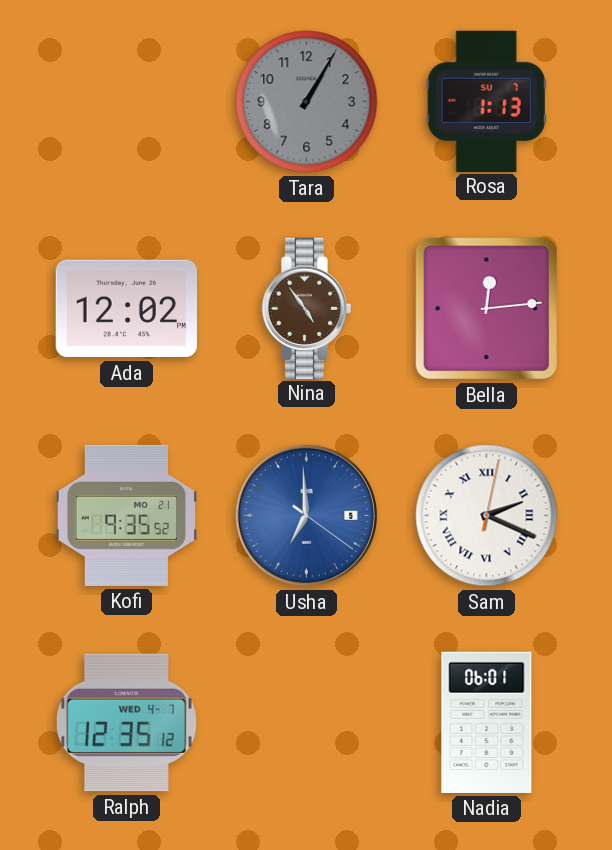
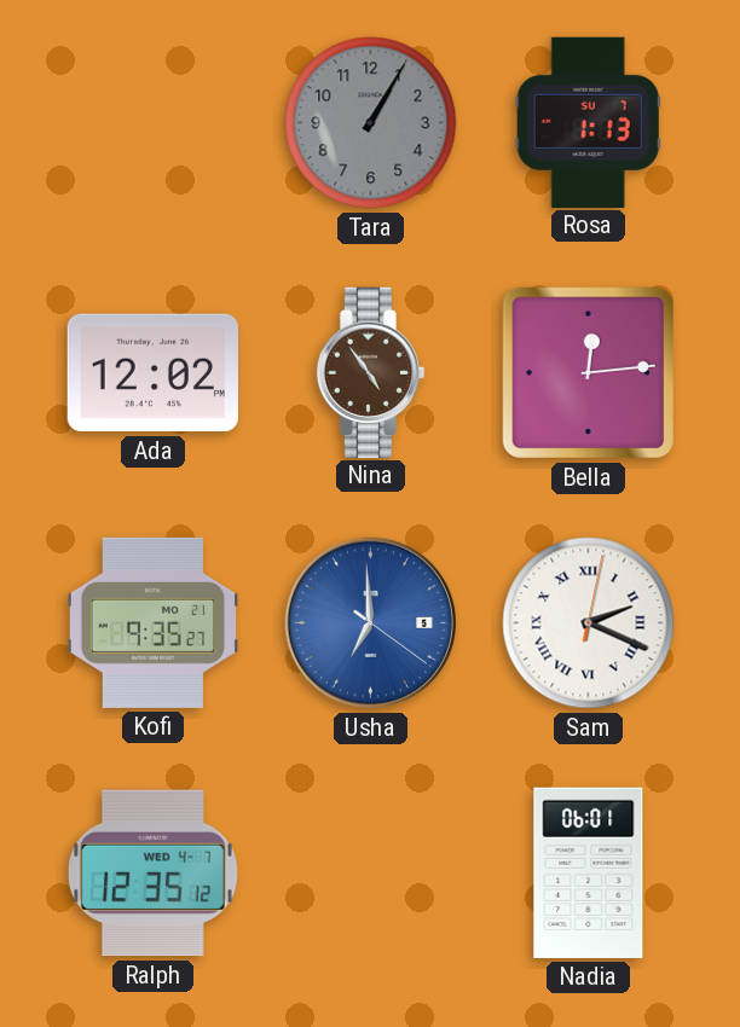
Kofi: 9:35:52 -> 9:35:27 (152, 622)
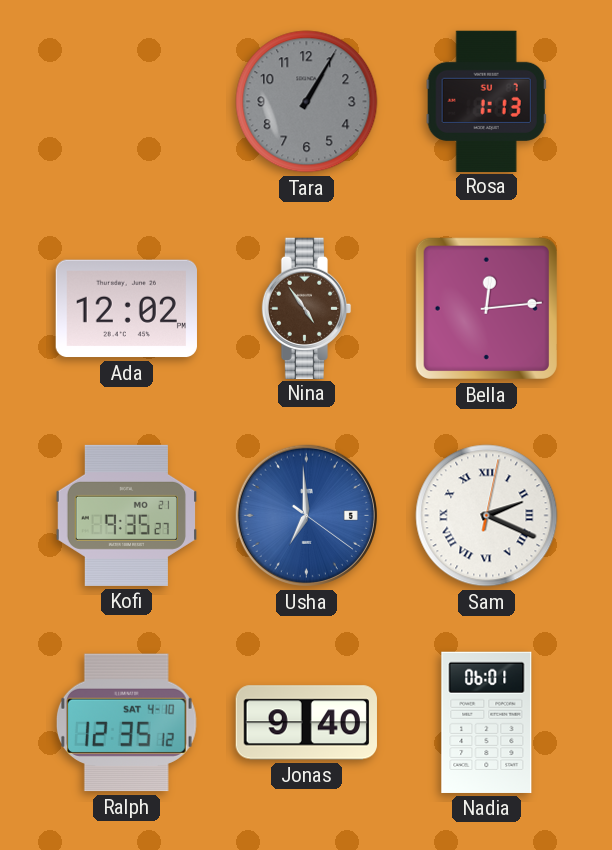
Ralph date: WED 4-7 -> SAT 4-10 (126, 723)
Jonas: none -> 9:40 (306, 723)
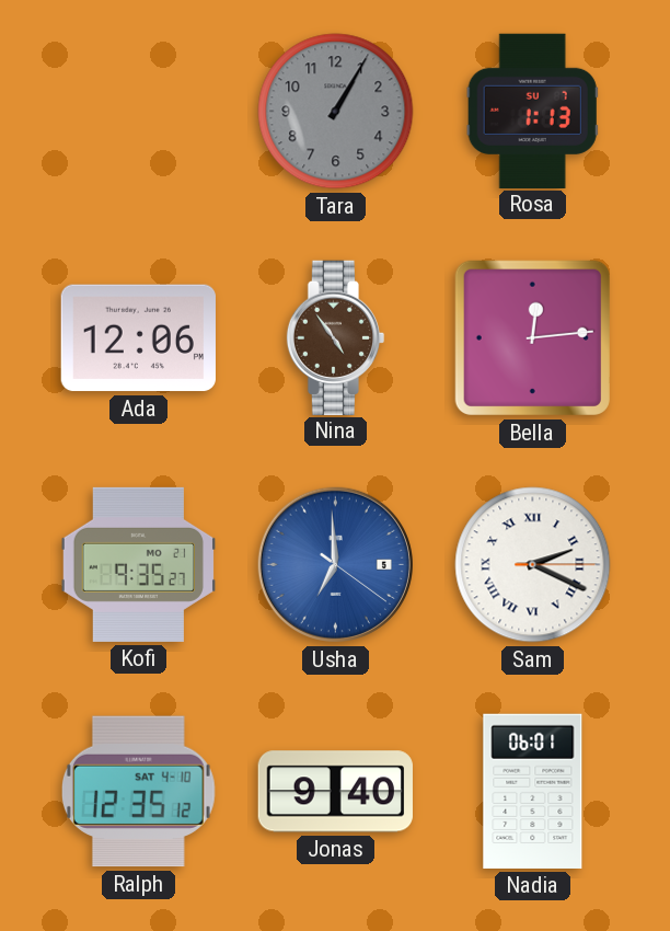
Ada: 12:02 -> 12:06 (138, 338)
Sam: 2:19:02 -> 2:19:15 (533, 565)
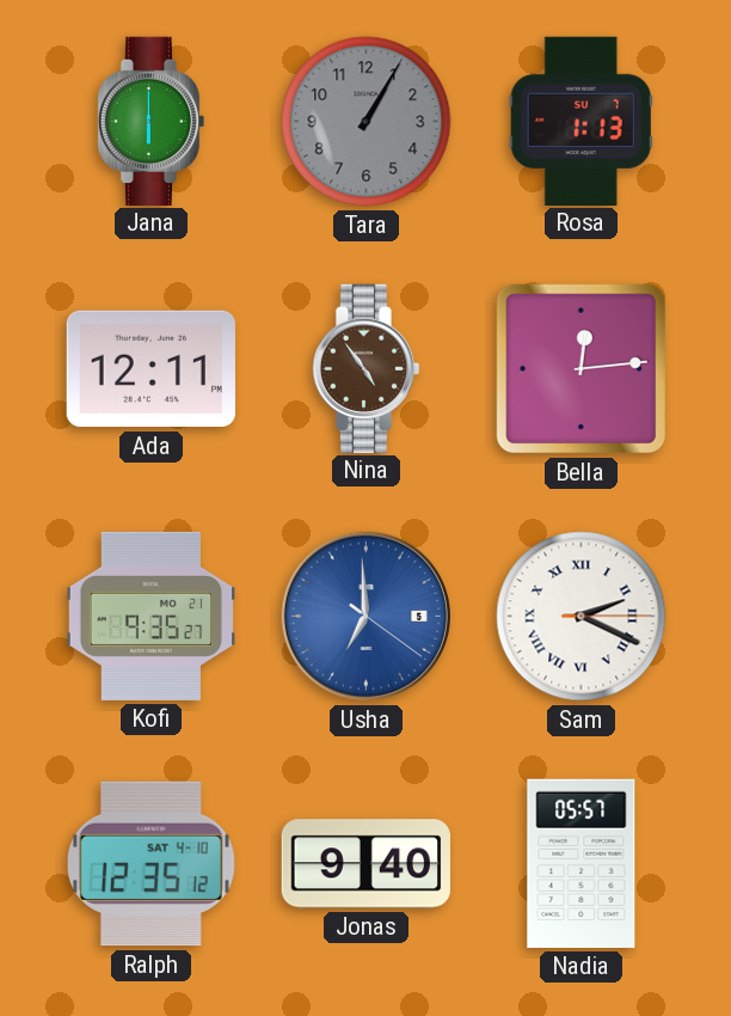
Jana: none -> 6:00 (152, 121)
Ada: 12:06 -> 12:11 (150, 369)
Nadia: 06:01 -> 05:57 (582, 863)
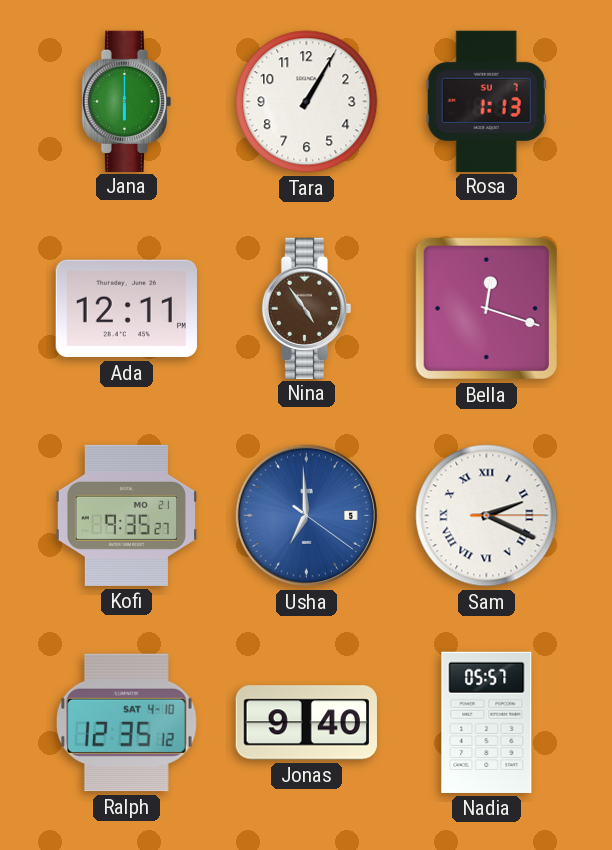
Tara dial: grey -> white (307, 102)
Bella: 12:14 -> 12:18 (486, 308)
